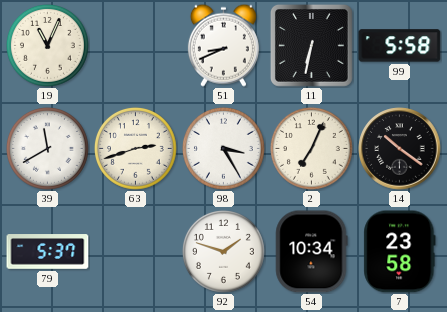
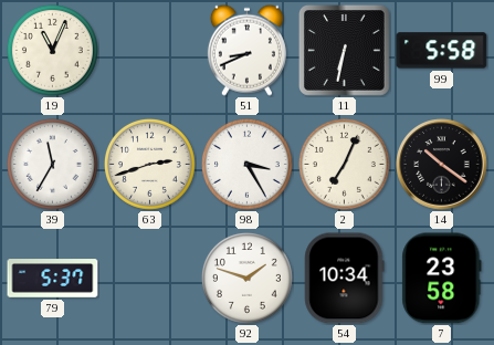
39: 11:40 -> 11:35 (52, 164)
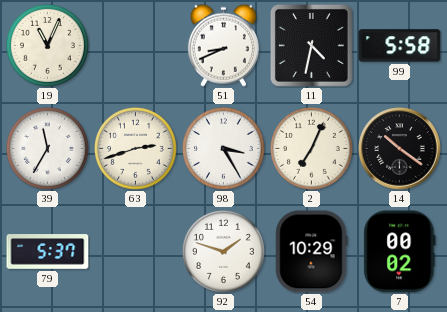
11: 6:32 -> 4:32 (311, 45)
54: 10:34 -> 10:29 (312, 252)
7: 23:58 -> 00:02 (400, 252)
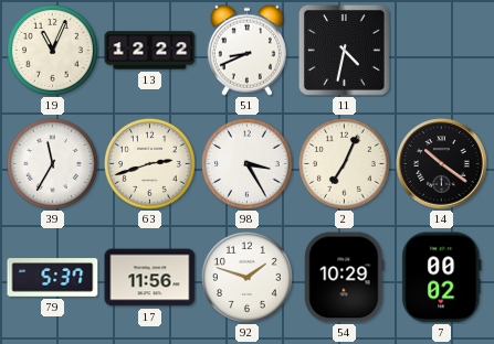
13: none -> 12:22 (150, 51)
99: 5:58 -> none (400, 46)
17: none -> 11:56 (150, 278)
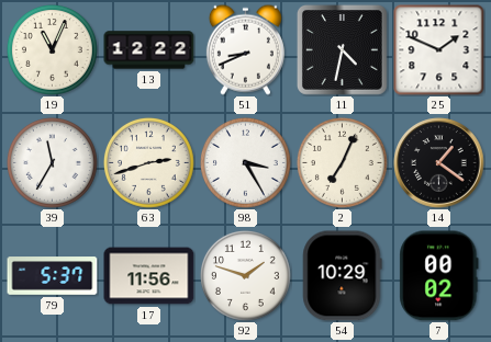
25: none -> 1:49 (439, 50)
14: 10:21 -> 1:21 (439, 163)
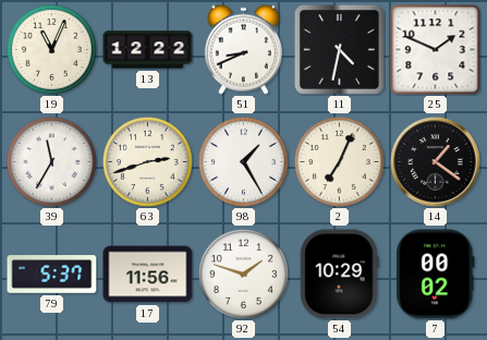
98: 3:25 -> 1:25 (243, 161)
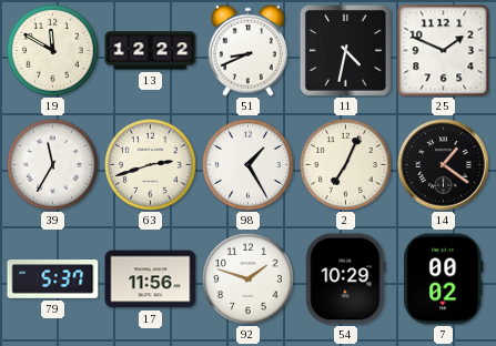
19: 11:04 -> 11:50 (52, 50)
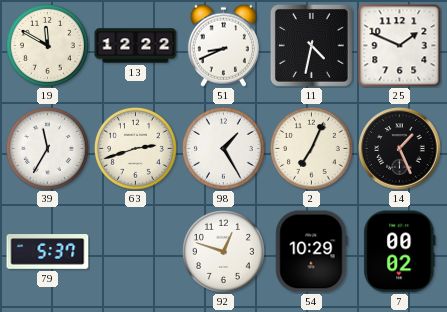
14: 1:21 -> 1:26 (400, 149)
17: 11:56 -> none (151, 279)
92: 1:48 -> 12:48 (223, 251)
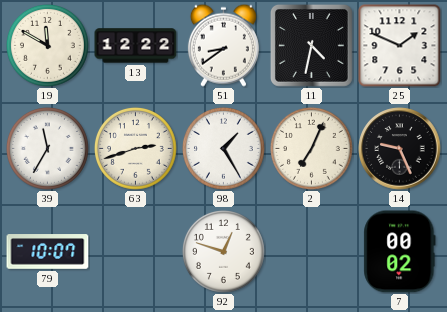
51: 8:41 -> 8:39 (223, 45)
14: 1:26 -> 9:26 (400, 149)
79: 5:37 -> 10:07 (48, 252)
54: 10:29 -> none (312, 252)
